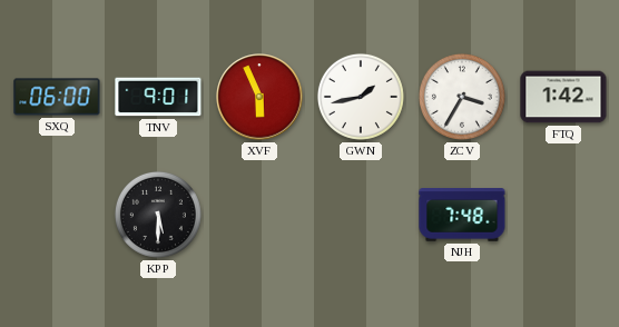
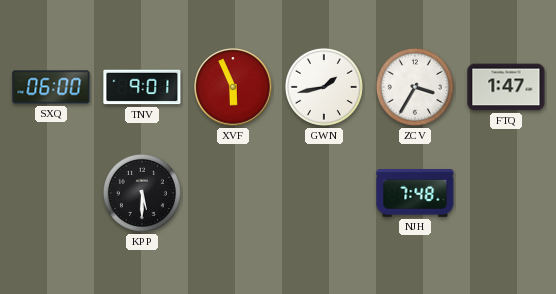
FTQ: 1:42 -> 1:47 (506, 87)
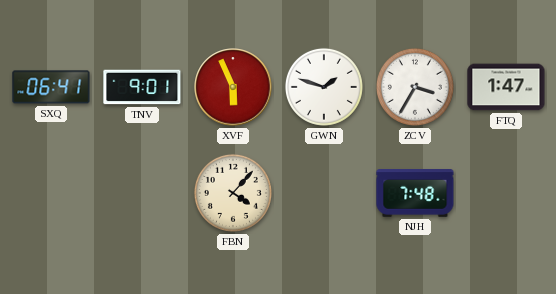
SXQ: 06:00 -> 06:41 (51, 87)
GWN: 1:43 -> 1:48 (324, 87)
KPP: 5:30 -> none (142, 193)
FBN: none -> 4:07 (233, 193)
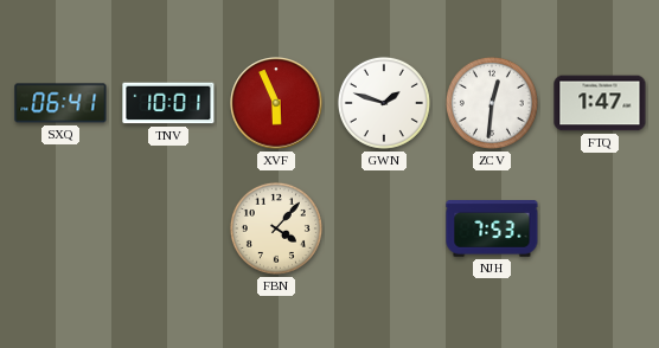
TNV: 9:01 -> 10:01 (168, 103)
ZCV: 3:35 -> 12:31 (492, 103)
NJH: 7:48 -> 7:53 (492, 230)
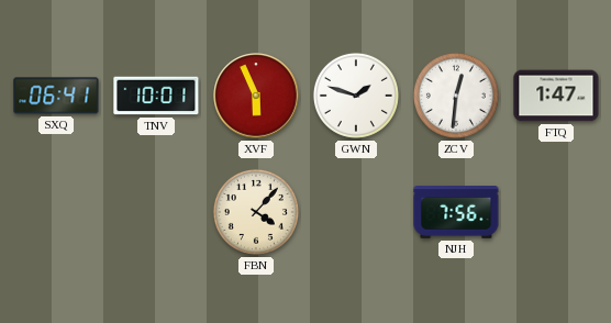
NJH: 7:53 -> 7:56 (456, 213)
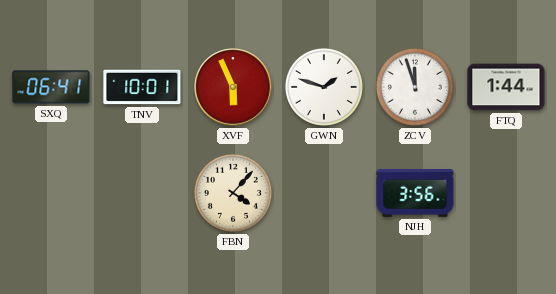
ZCV: 12:31 -> 11:57 (415, 87)
FTQ: 1:47 -> 1:44 (506, 87)
NJH: 7:56 -> 3:56 (415, 194)
